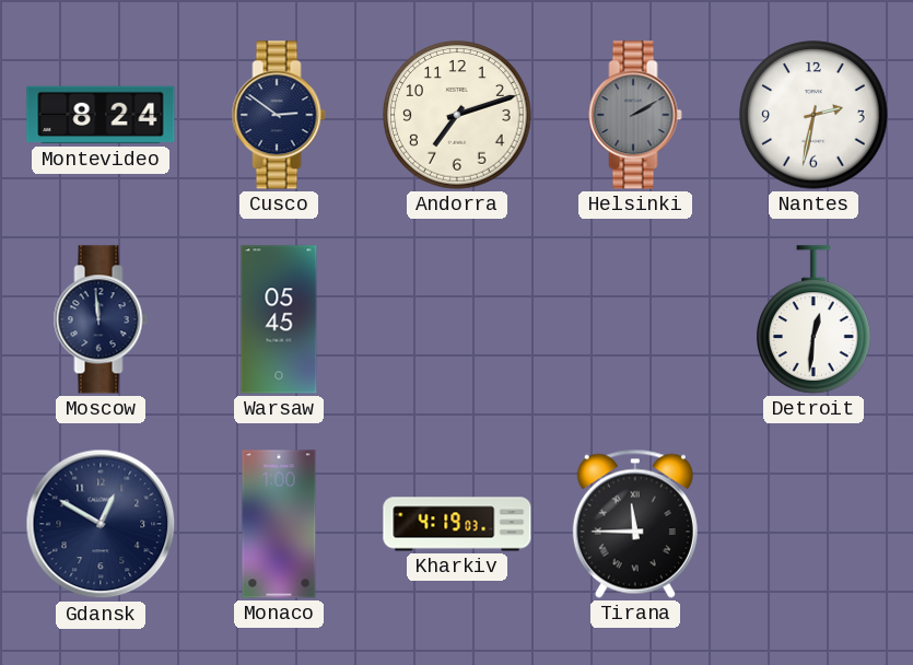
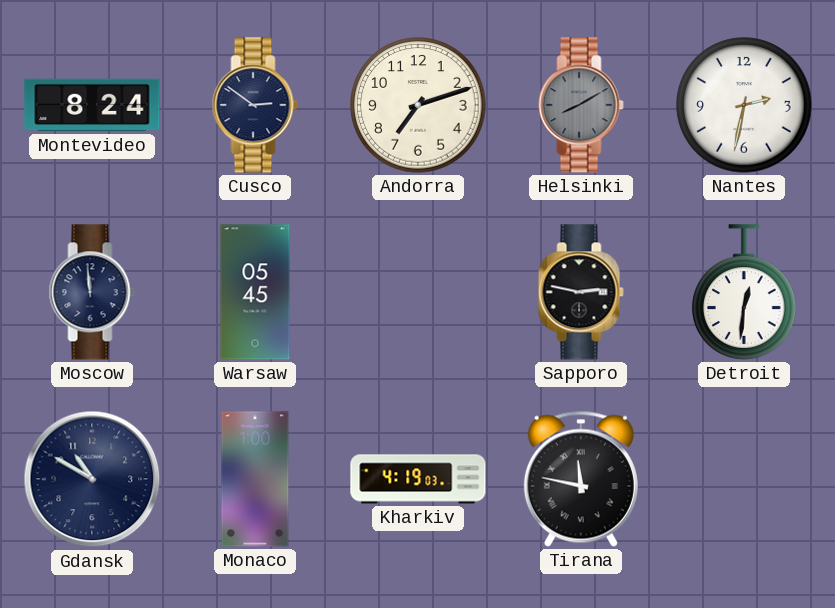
Helsinki: 2:10 -> 8:10 (581, 105)
Sapporo: none -> 2:47 (581, 292)
Gdansk: 12:50 -> 10:50 (92, 479)
Tirana: 11:45 -> 11:47 (581, 479)
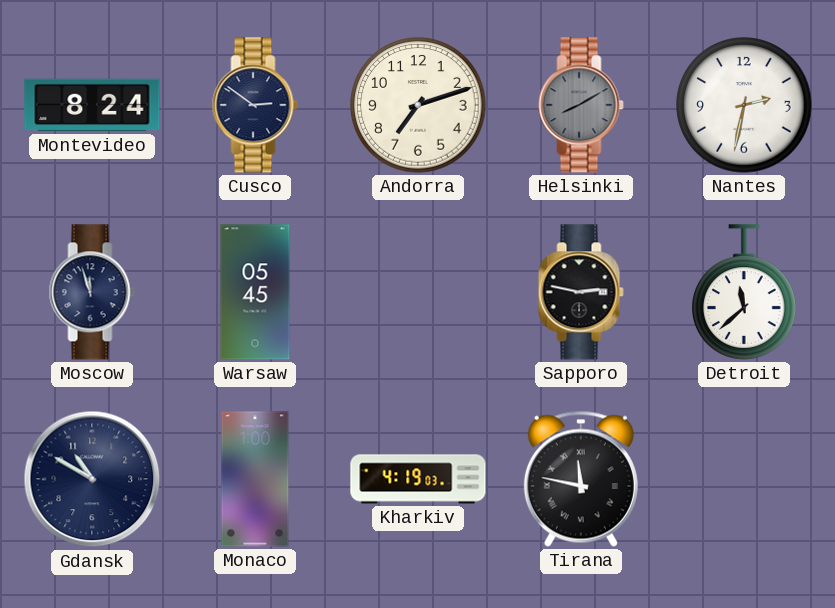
Moscow: 11:59 -> 11:57 (92, 292)
Detroit: 12:31 -> 11:38 (744, 292)
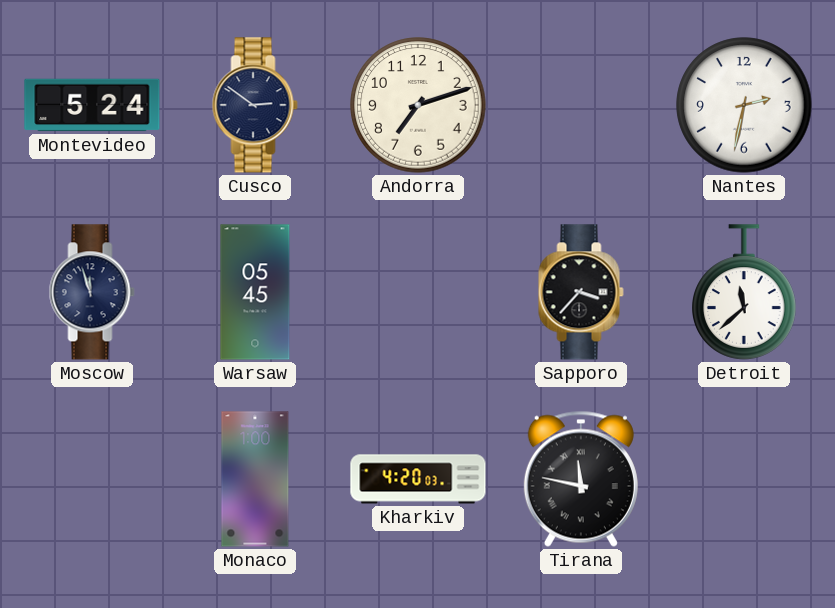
Montevideo: 8:24 -> 5:24 (92, 105)
Helsinki: 8:10 -> none (581, 105)
Sapporo: 2:47 -> 3:37 (581, 292)
Gdansk: 10:50 -> none (92, 479)
Kharkiv: 4:19 -> 4:20 (418, 479)
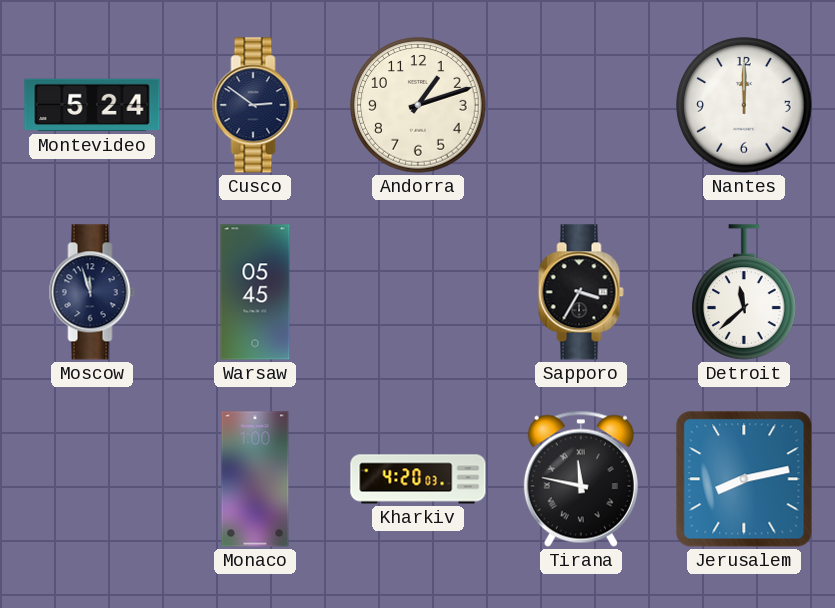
Andorra: 7:12 -> 1:12 (418, 105)
Nantes: 2:32 -> 12:00 (744, 105)
Sapporo: 3:37 -> 3:35 (581, 292)
Jerusalem: none -> 8:13 (744, 479)
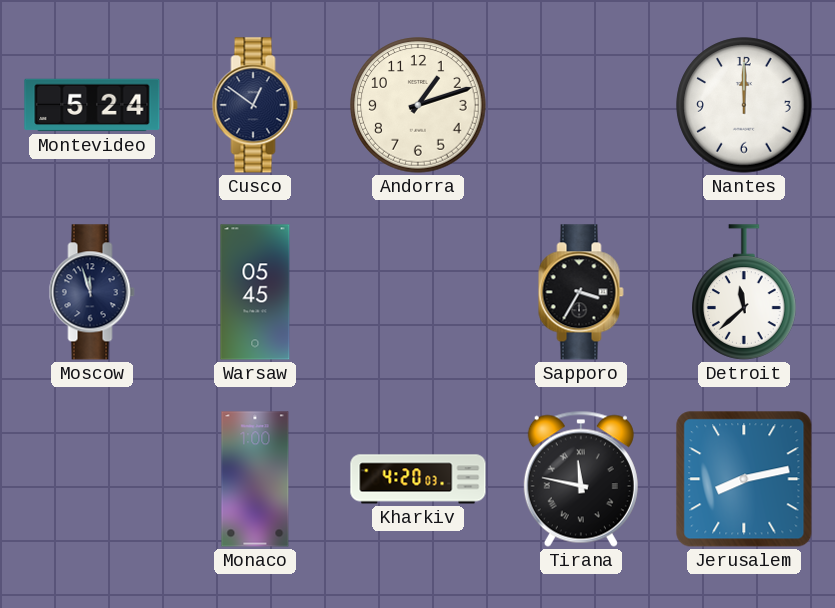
Cusco: 2:51 -> 12:51 (255, 105)
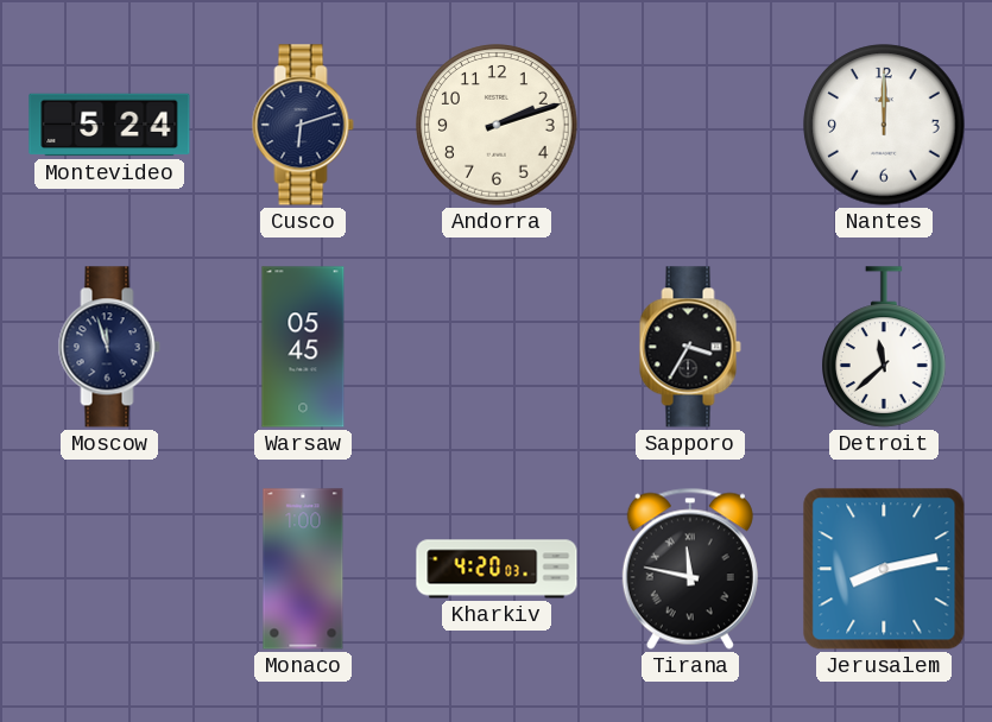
Cusco: 12:51 -> 6:12 (303, 125)
Andorra: 1:12 -> 2:12 (497, 125)
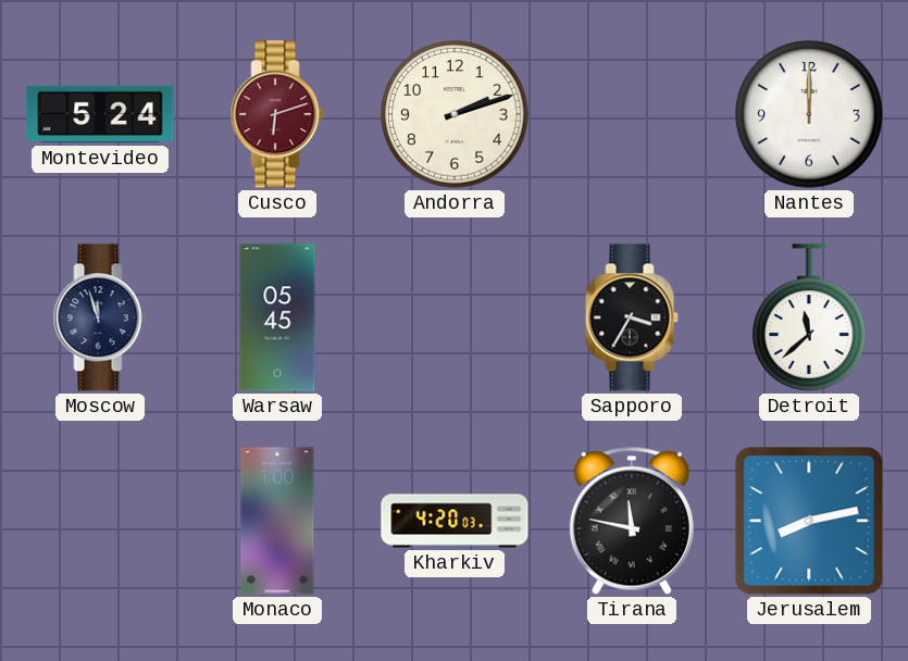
Cusco dial: navy -> burgundy (277, 114)
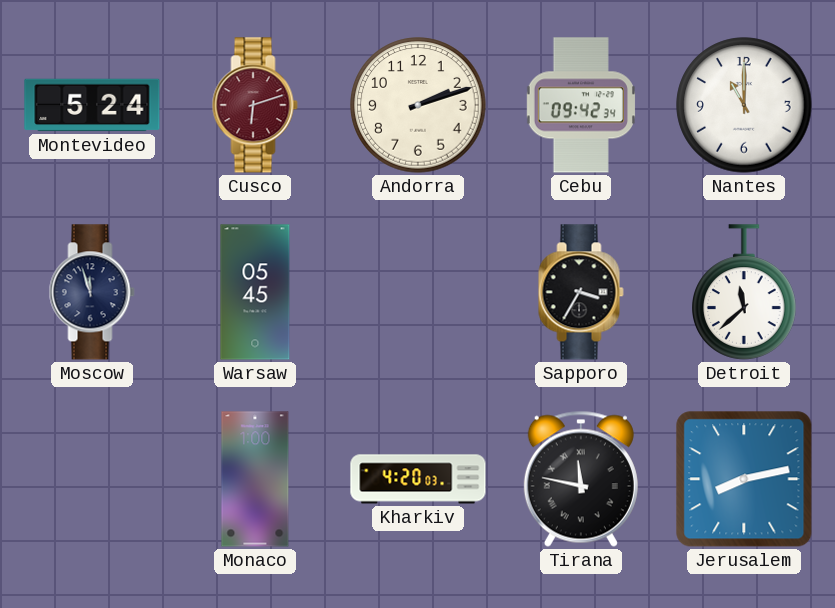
Cebu: none -> 09:42 (581, 105)
Nantes: 12:00 -> 11:00 (744, 105)
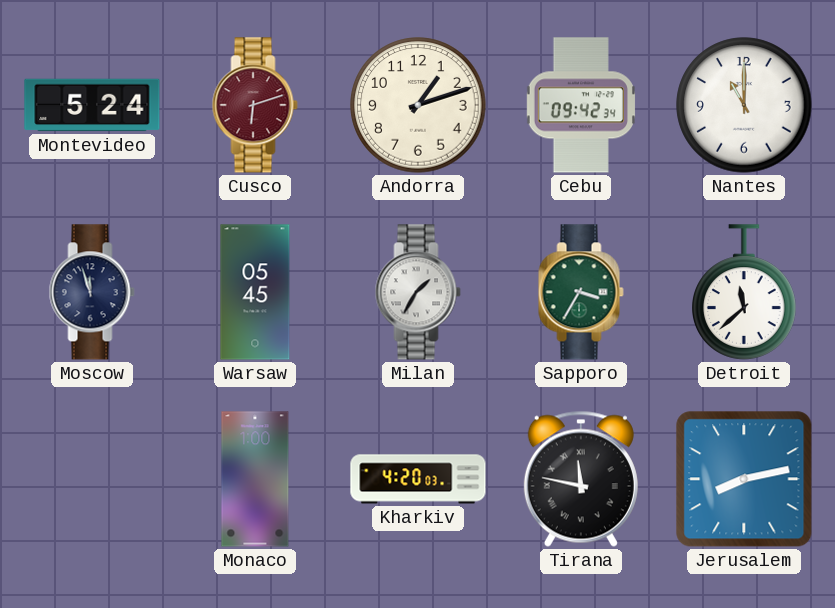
Andorra: 2:12 -> 1:12 (418, 105)
Milan: none -> 1:35 (418, 292)
Sapporo dial: black -> green (581, 292)
